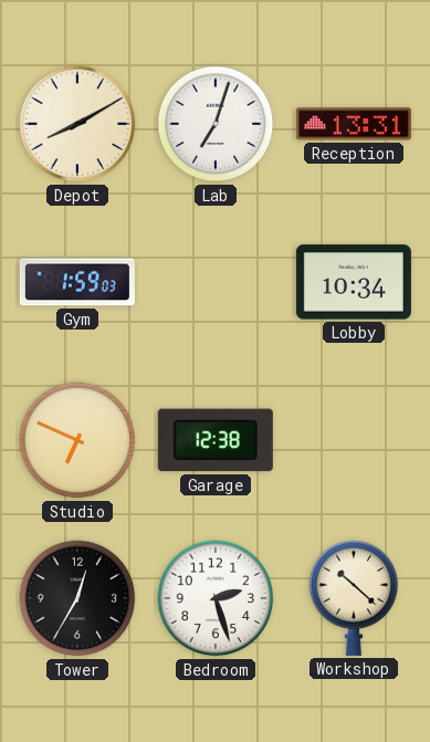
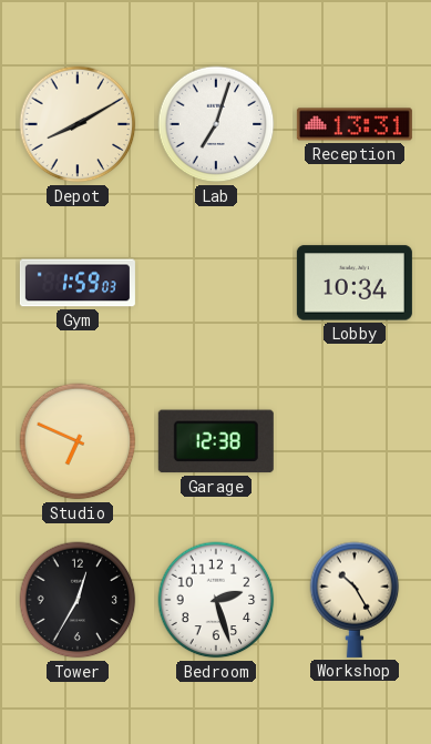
Workshop: 10:22 -> 10:25 (355, 600)
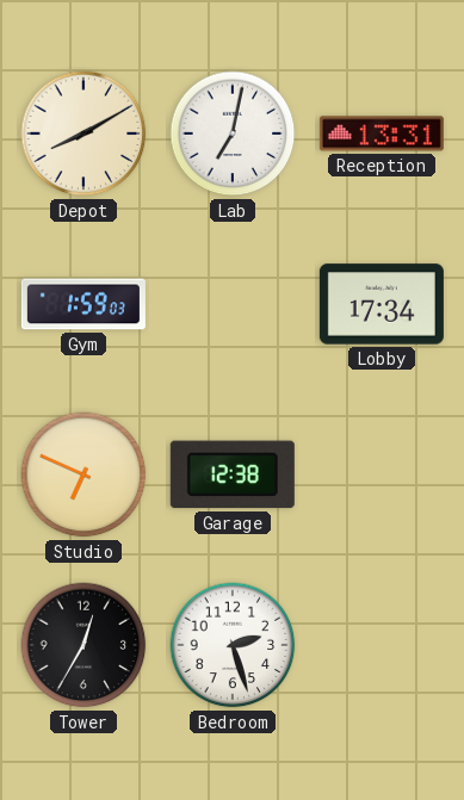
Lab: 7:03 -> 7:02 (233, 134)
Lobby: 10:34 -> 17:34 (382, 304)
Workshop: 10:25 -> none (355, 600)
